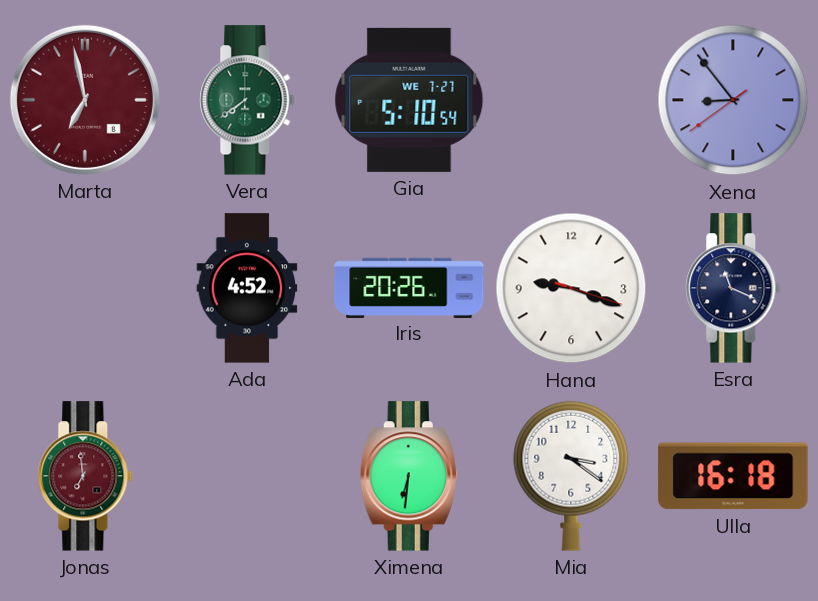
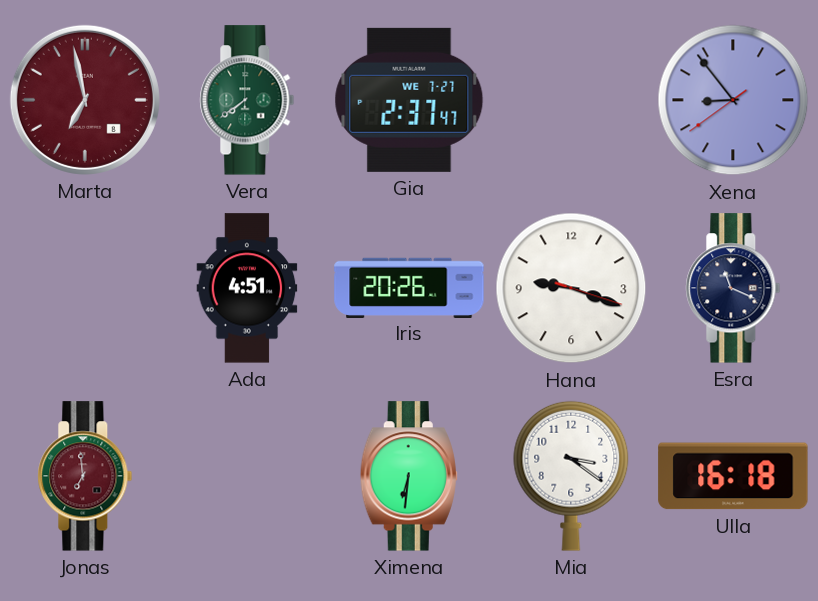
Gia: 5:10 -> 2:37 (409, 100)
Ada: 4:52 -> 4:51 (247, 288)
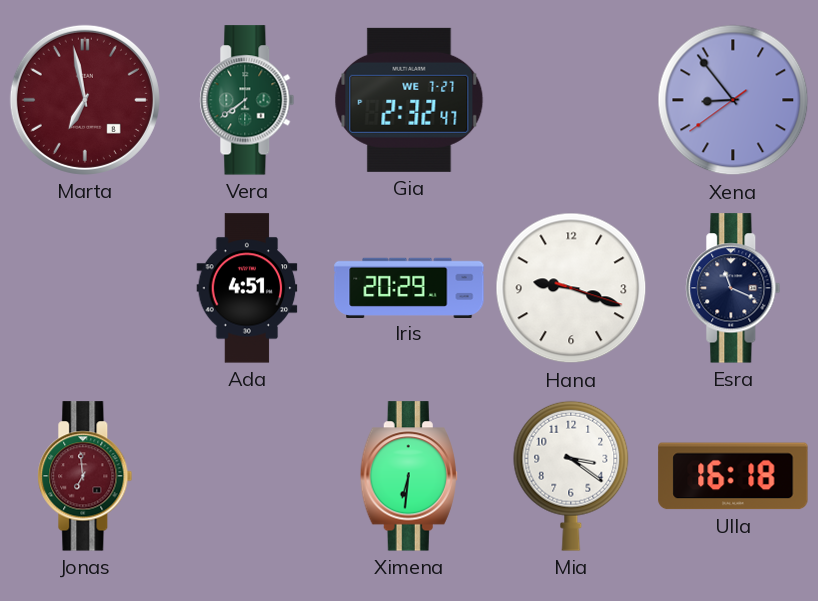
Gia: 2:37 -> 2:32 (409, 100)
Iris: 20:26 -> 20:29 (409, 287)
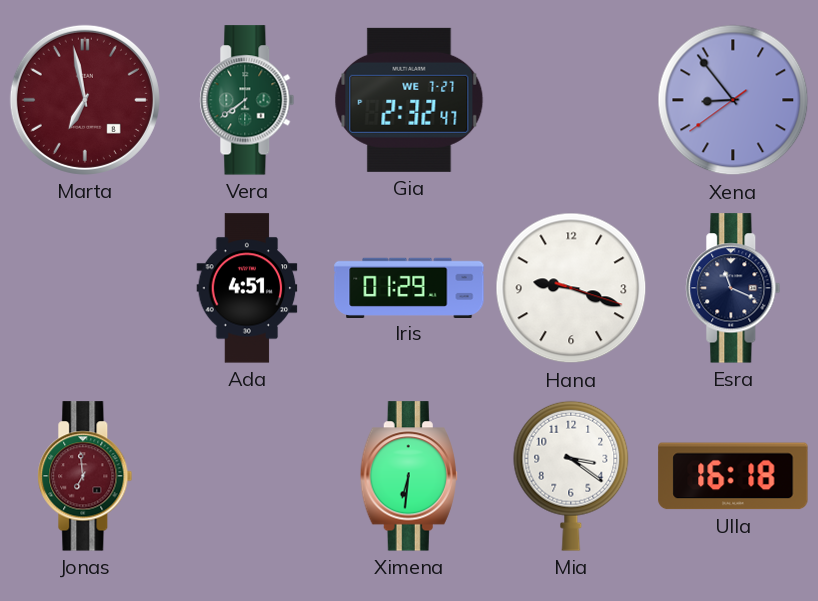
Iris: 20:29 -> 01:29 (409, 287)
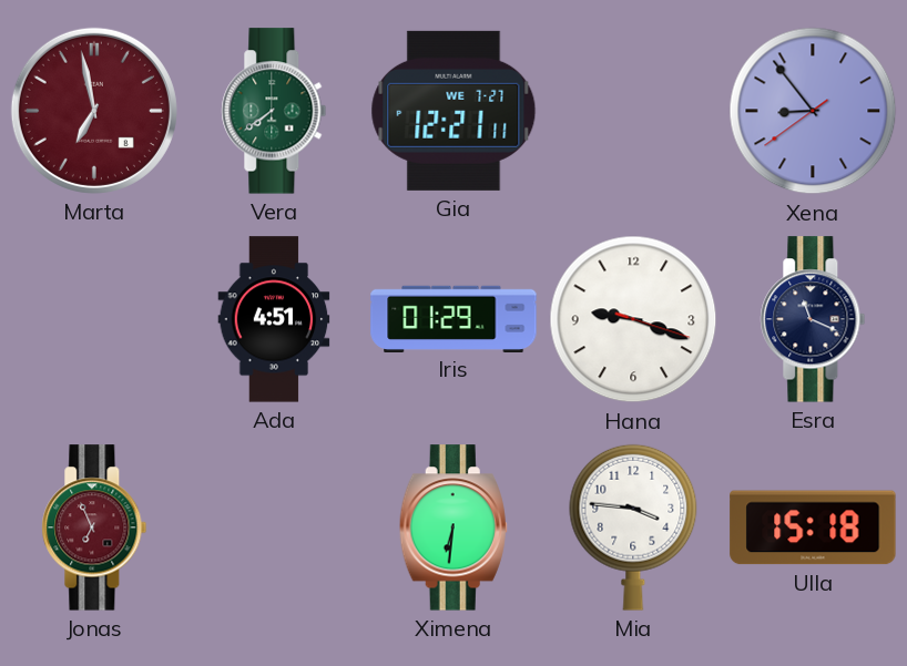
Gia: 2:32 -> 12:21 (453, 111)
Jonas: 6:59 -> 6:56 (94, 527)
Mia: 3:21 -> 3:46 (633, 527)
Ulla: 16:18 -> 15:18 (813, 527)
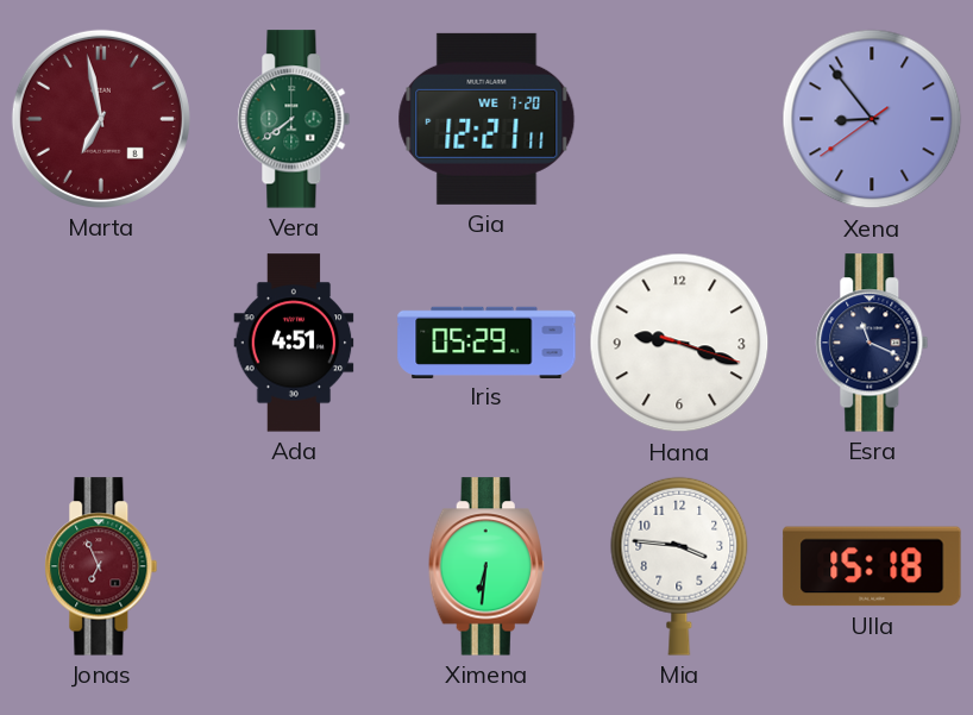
Gia date: WE 7-27 -> WE 7-20 (486, 119)
Iris: 01:29 -> 05:29 (486, 341)
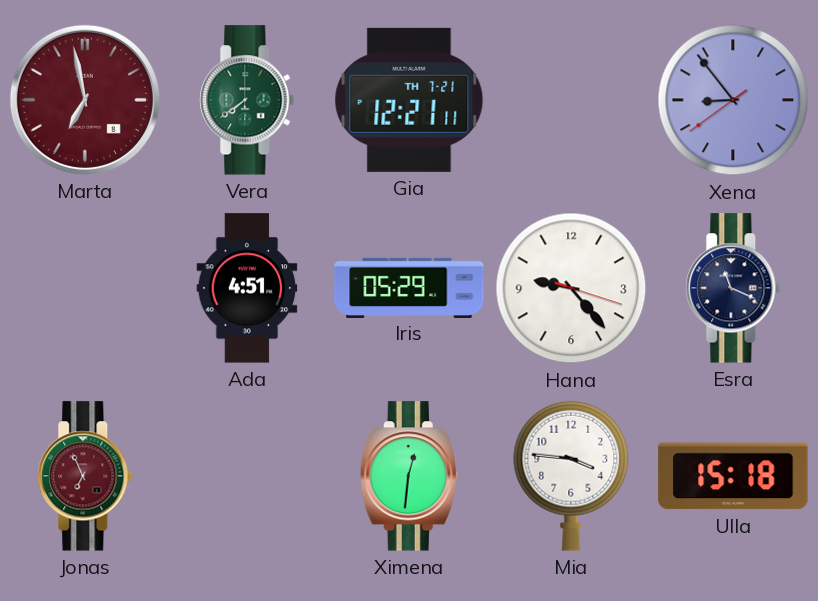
Gia date: WE 7-20 -> TH 7-21 (409, 100)
Hana: 9:18 -> 9:23 (571, 288)
Ximena: 6:31 -> 12:31 (409, 476)
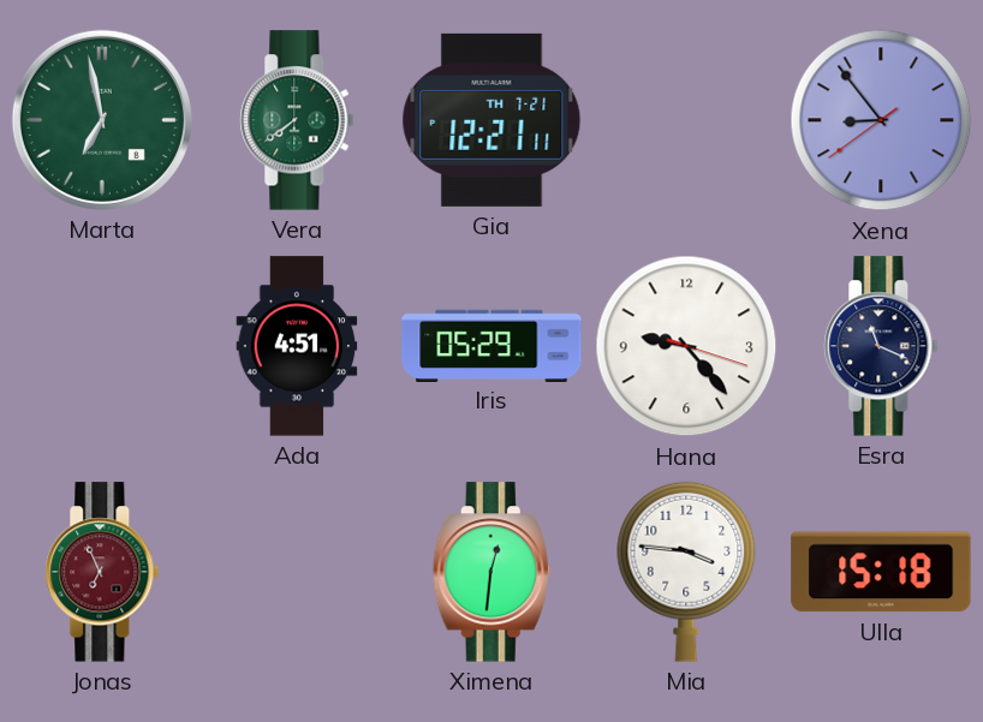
Marta dial: burgundy -> green (102, 120)
